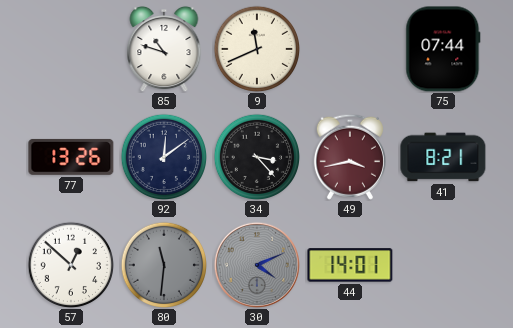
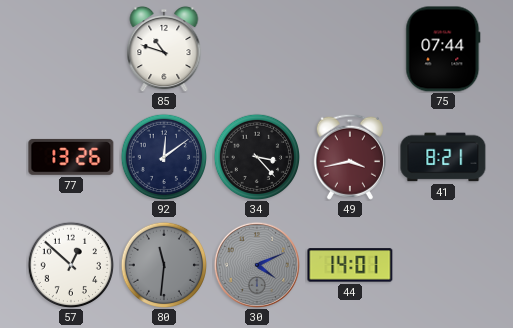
9: 11:41 -> none (256, 48)
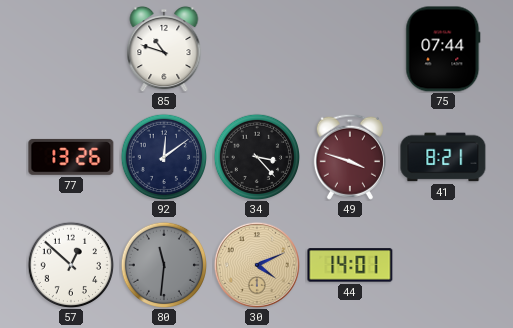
49: 3:43 -> 3:48 (350, 157)
30 dial: grey -> champagne (257, 265)
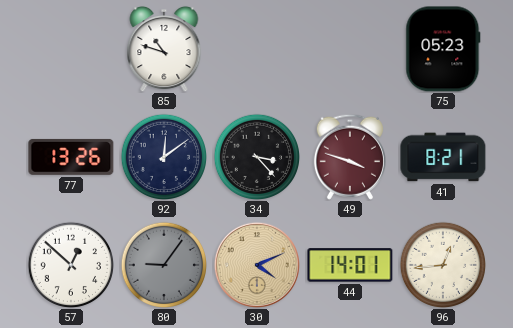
75: 07:44 -> 05:23 (443, 49)
80: 11:31 -> 9:06 (163, 264)
96: none -> 12:44 (442, 264)
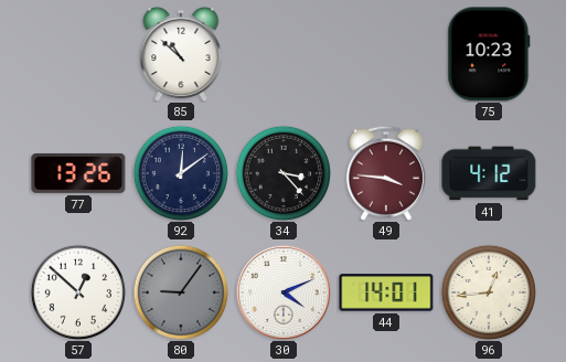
85: 10:48 -> 10:52 (181, 54)
75: 05:23 -> 10:23 (489, 54)
49: 3:48 -> 3:46 (386, 173)
41: 8:21 -> 4:12 (489, 173)
30 dial: champagne -> white (284, 292)
